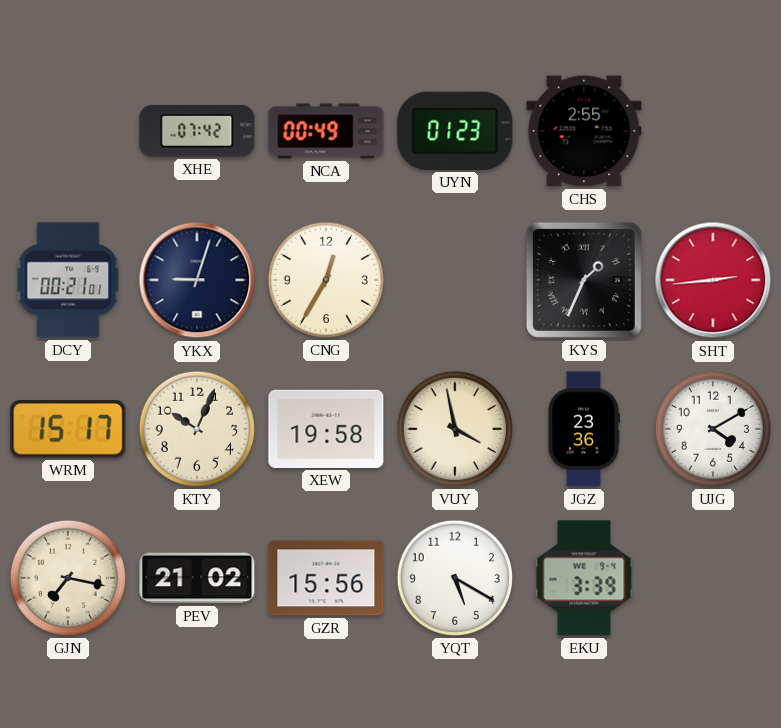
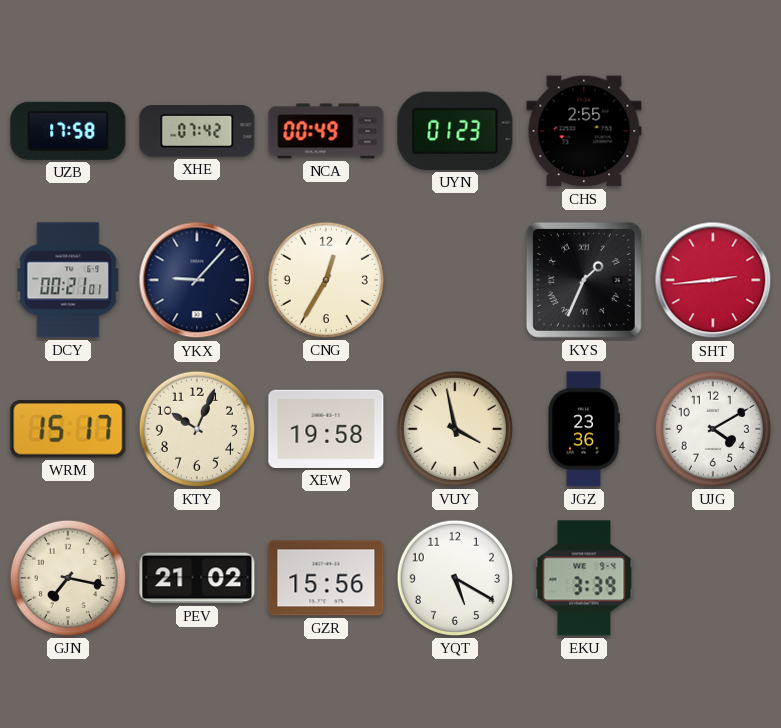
UZB: none -> 17:58 (68, 131)
YKX: 9:03 -> 9:07 (197, 280)
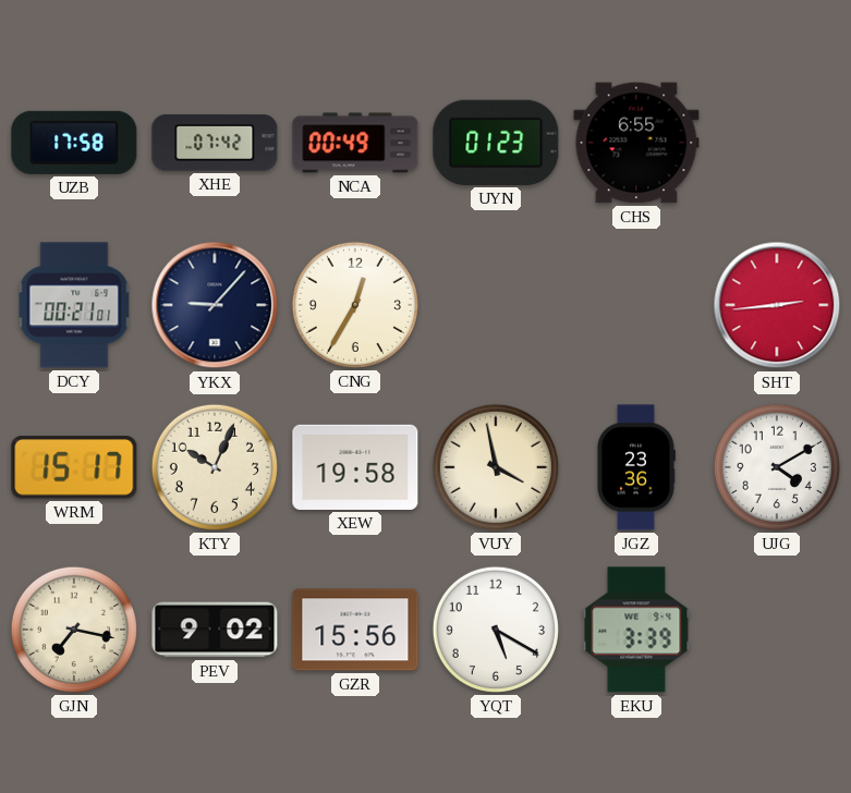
CHS: 2:55 -> 6:55 (636, 143)
KYS: 1:34 -> none (584, 280)
PEV: 21:02 -> 9:02 (215, 630)
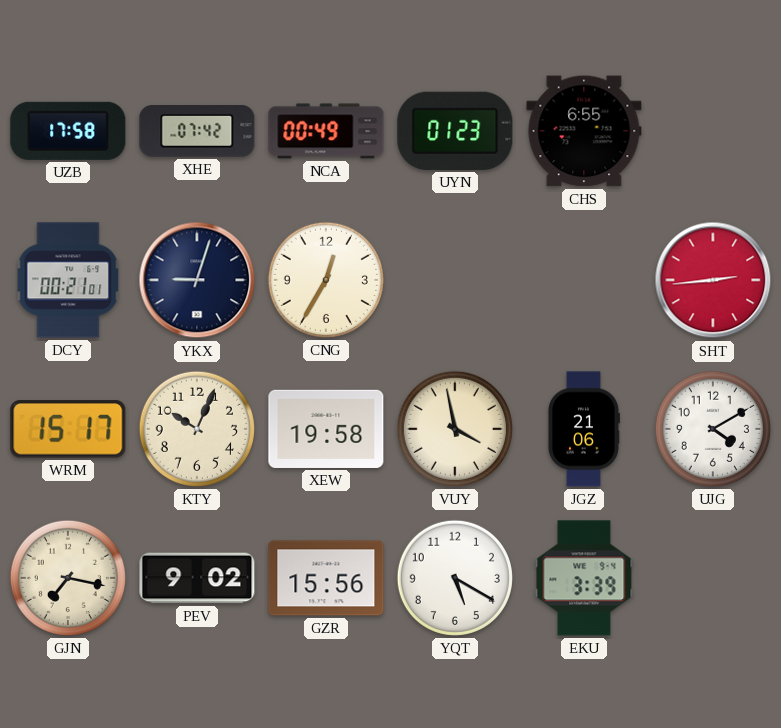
YKX: 9:07 -> 9:03 (197, 280)
JGZ: 23:36 -> 21:06 (583, 429)
